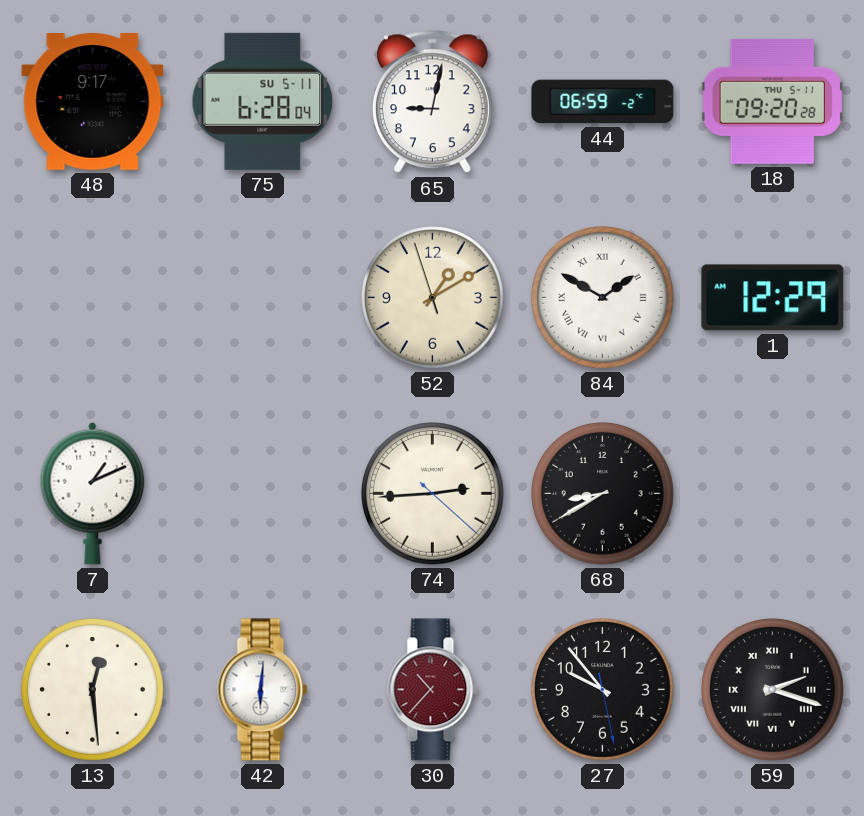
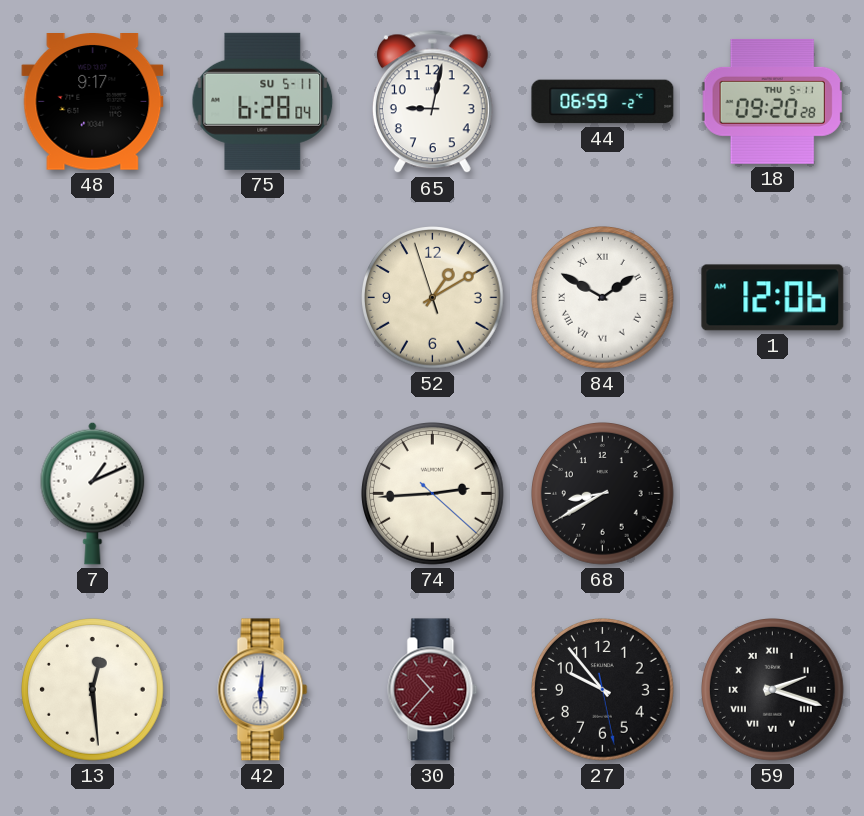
1: 12:29 -> 12:06 (773, 298)
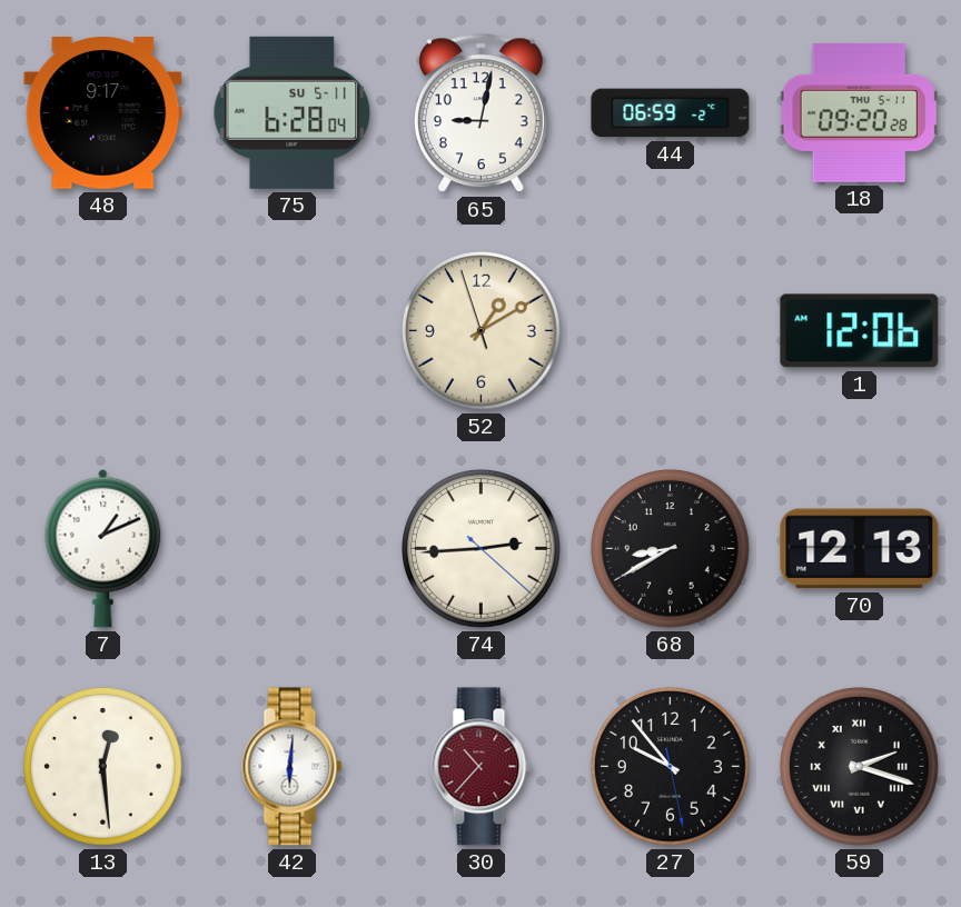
84: 1:50 -> none (603, 298)
70: none -> 12:13 (860, 549)
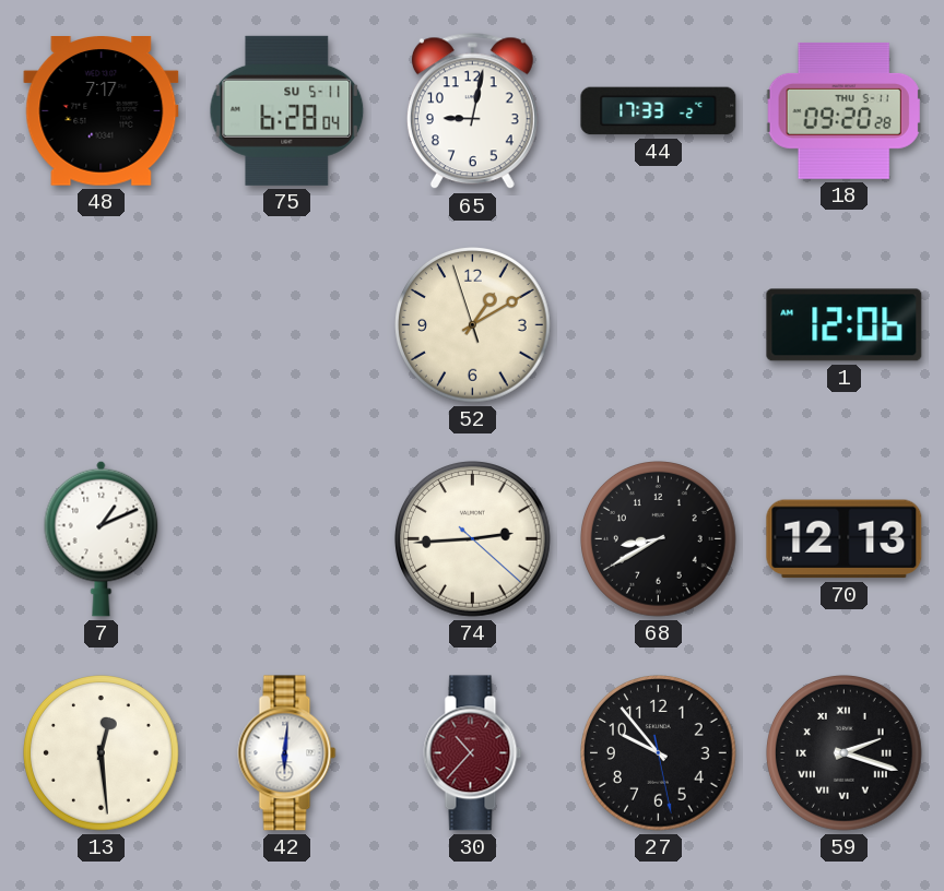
48: 9:17 -> 7:17 (102, 111)
44: 06:59 -> 17:33 (659, 111)
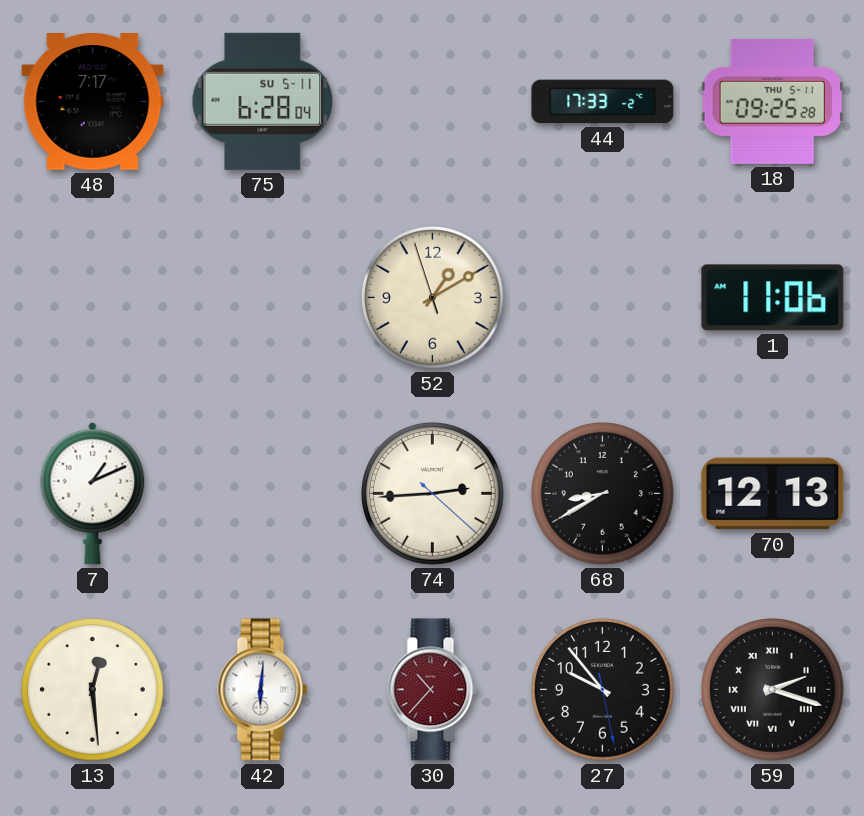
65: 9:02 -> none (472, 111)
18: 09:20 -> 09:25 (772, 101)
1: 12:06 -> 11:06 (773, 298)
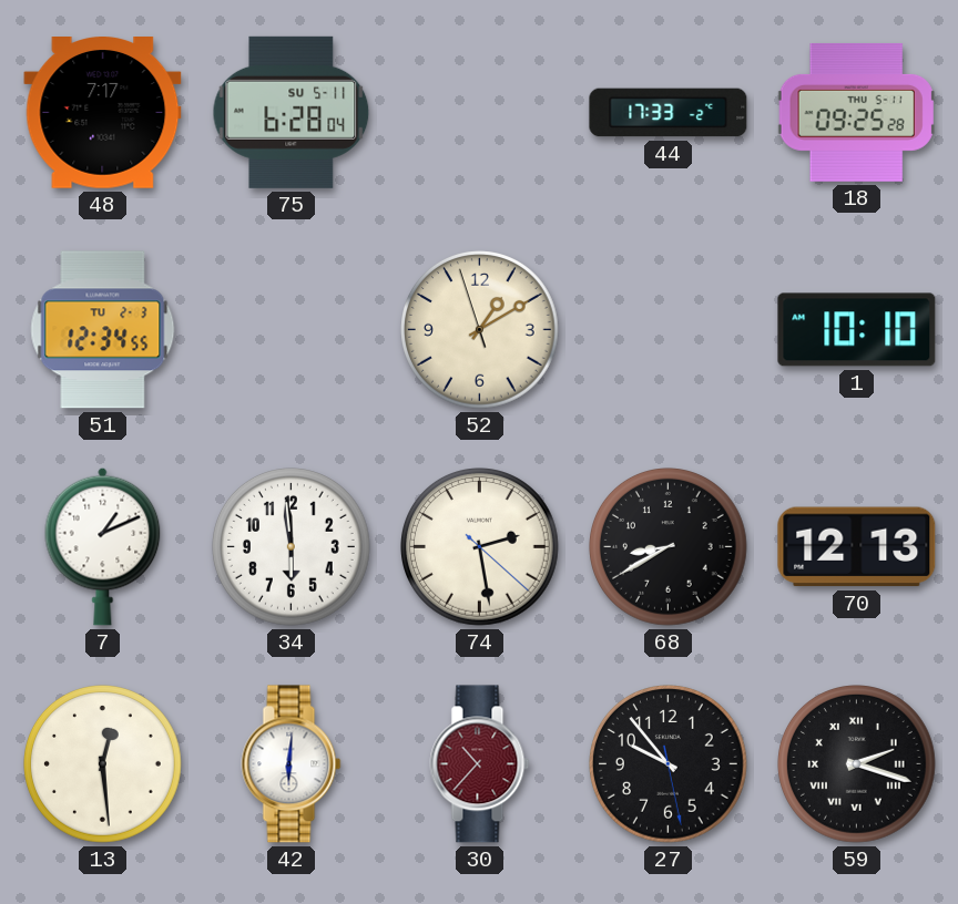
51: none -> 12:34 (103, 330)
1: 11:06 -> 10:10 (857, 330)
34: none -> 5:59 (292, 547)
74: 2:44 -> 2:28 (480, 547)
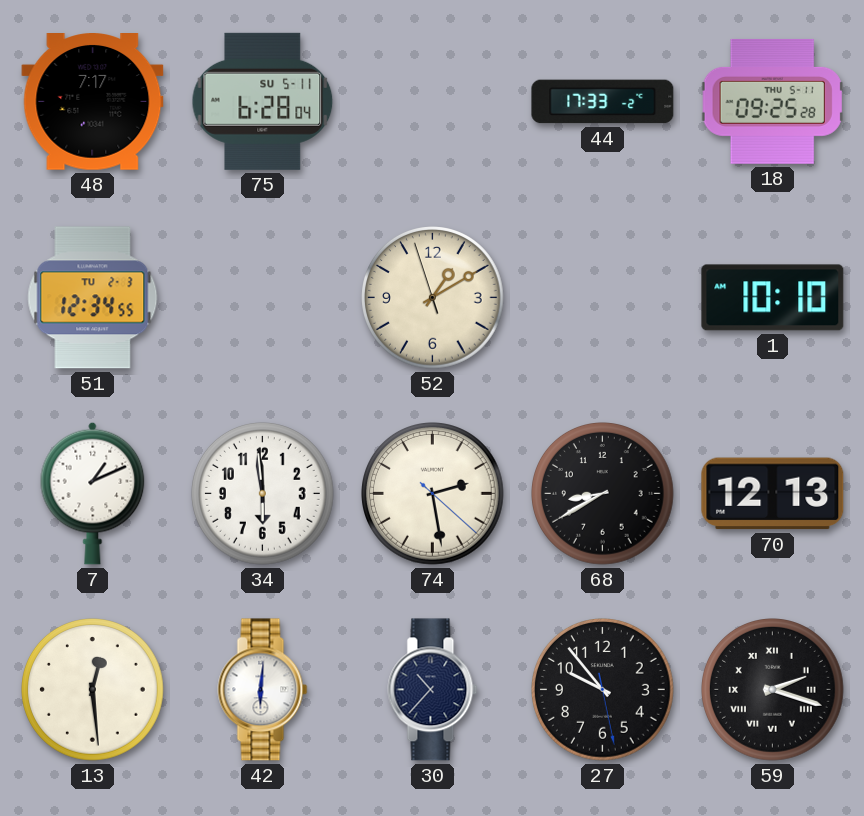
30 dial: burgundy -> navy (433, 690)
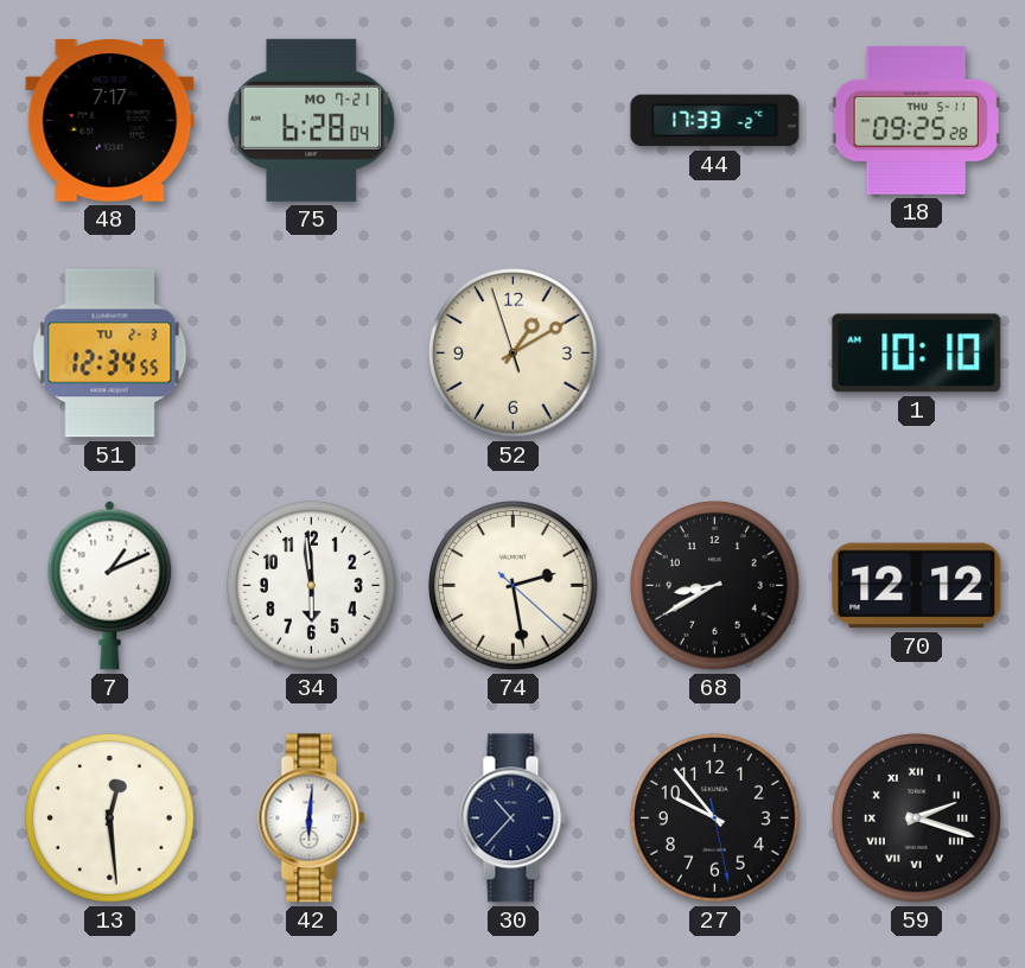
75 date: SU 5-11 -> MO 7-21 (312, 120)
70: 12:13 -> 12:12 (917, 586)
